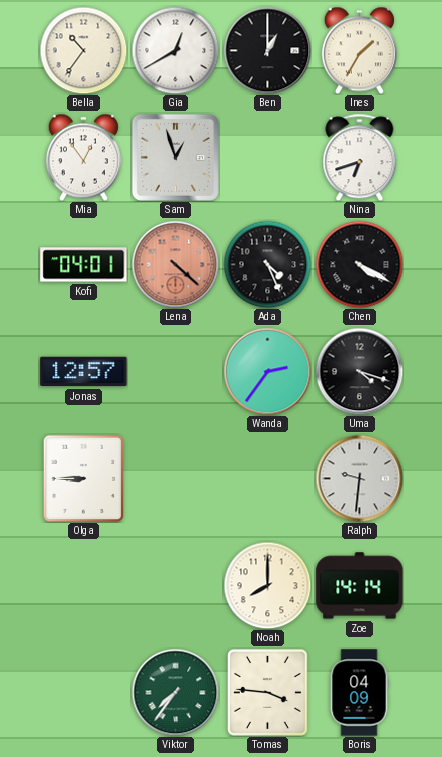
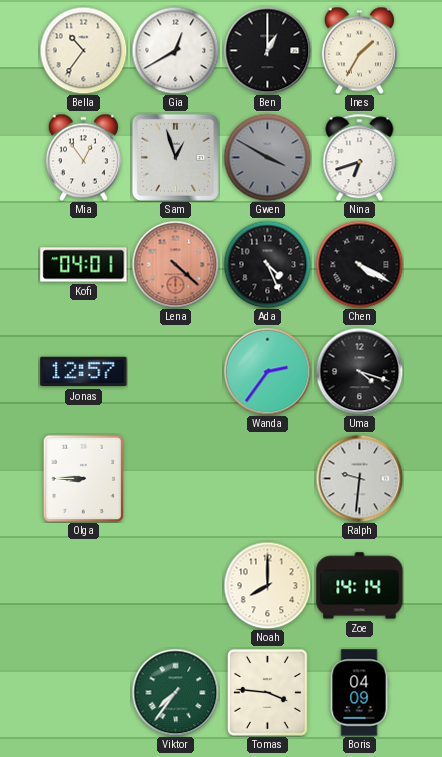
Gwen: none -> 3:50 (267, 157)
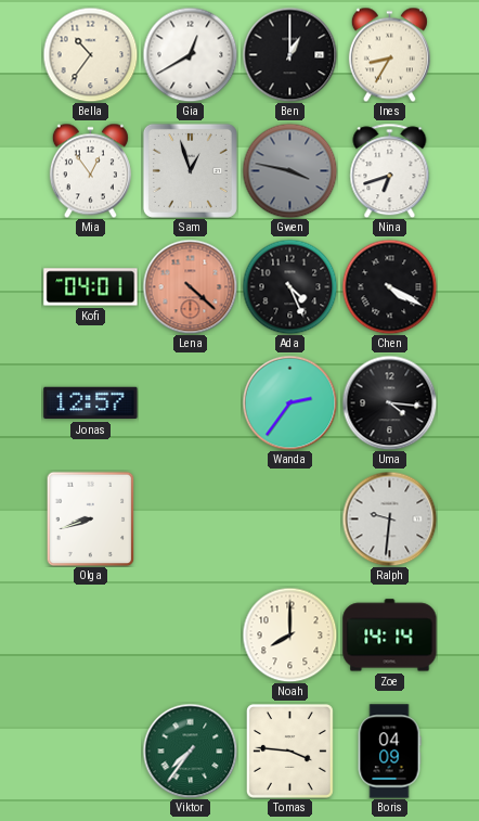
Ines: 1:35 -> 8:35 (389, 54)
Gwen: 3:50 -> 3:47 (289, 170)
Uma: 4:18 -> 4:16 (389, 402)
Olga: 8:45 -> 8:42 (91, 518)
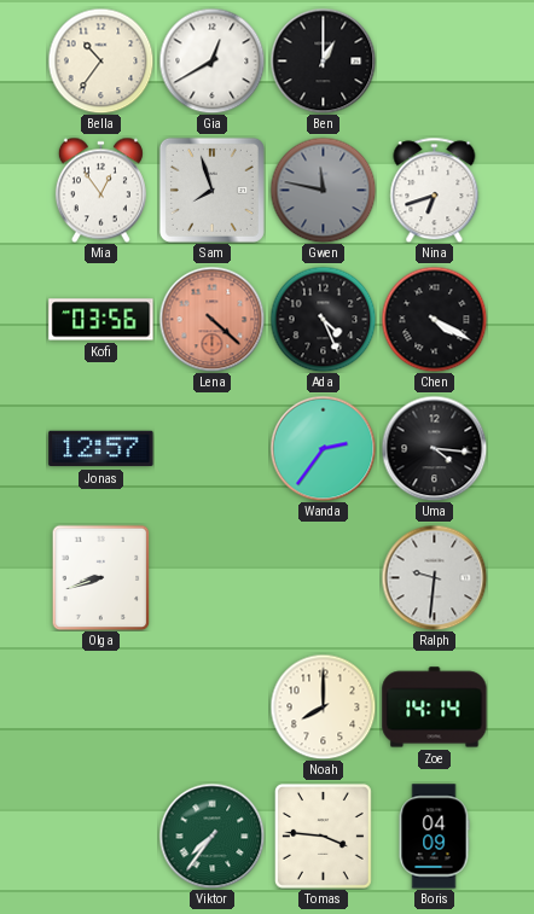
Ines: 8:35 -> none (389, 54)
Sam: 12:57 -> 7:57 (211, 190)
Gwen: 3:47 -> 11:47 (323, 190)
Kofi: 04:01 -> 03:56 (101, 320)
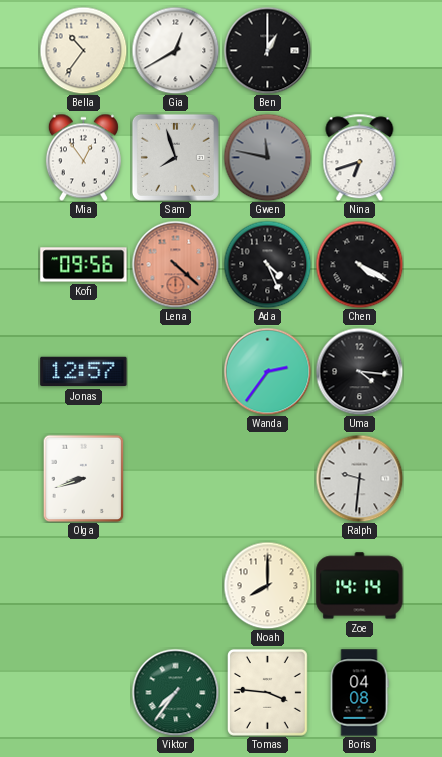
Kofi: 03:56 -> 09:56 (84, 265)
Boris: 04:09 -> 04:08 (359, 693)
